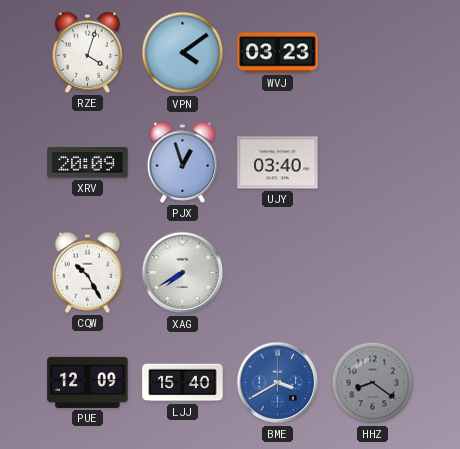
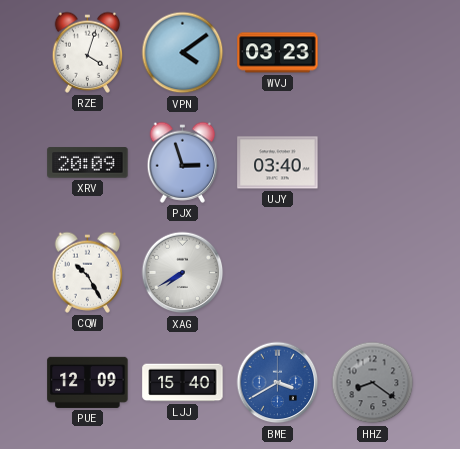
PJX: 12:57 -> 2:57 (183, 162)
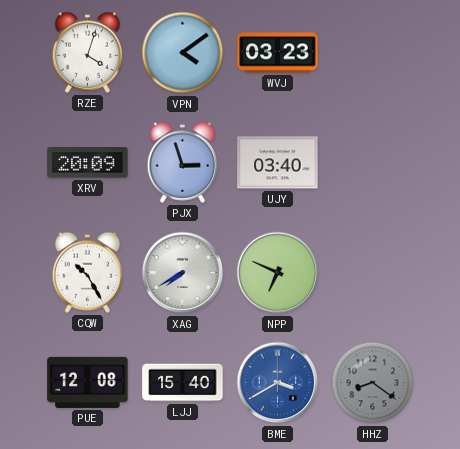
NPP: none -> 6:49 (278, 273)
PUE: 12:09 -> 12:08 (88, 382)
